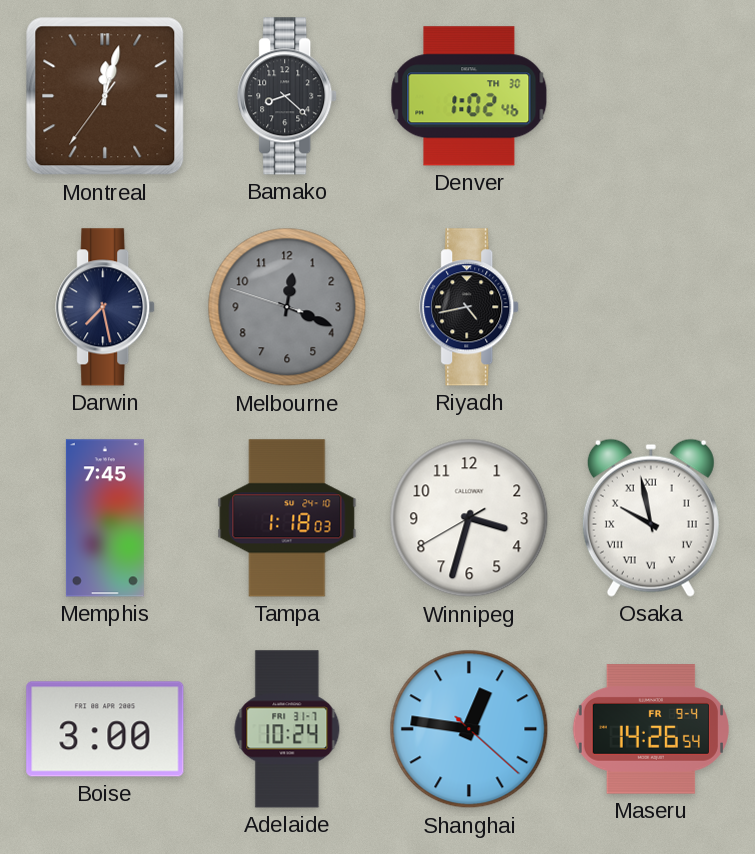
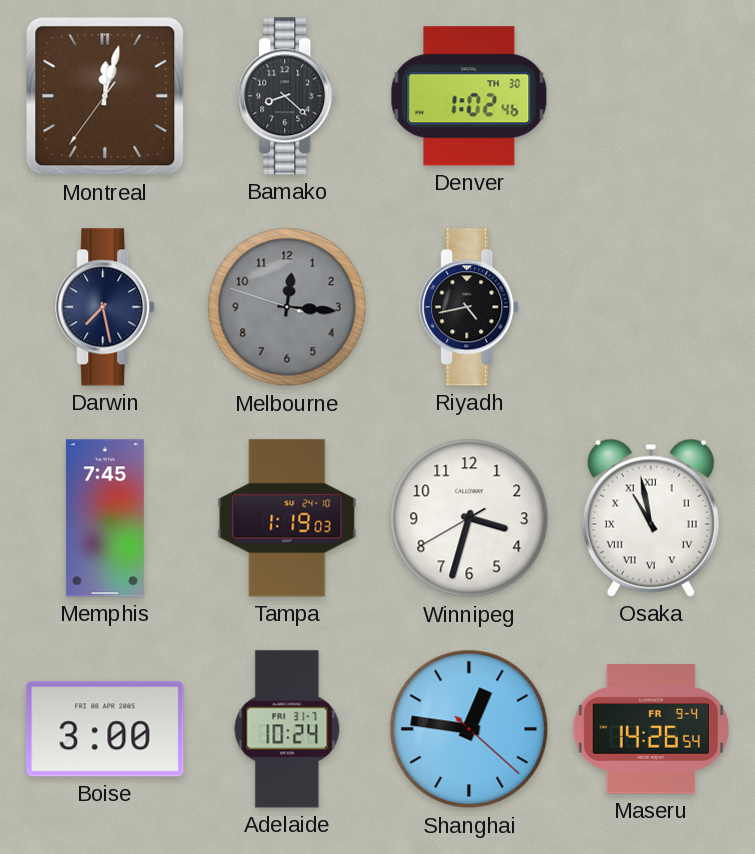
Melbourne: 12:18 -> 12:15 (287, 307)
Tampa: 1:18 -> 1:19 (287, 518)
Osaka: 9:58 -> 10:58 (651, 518)
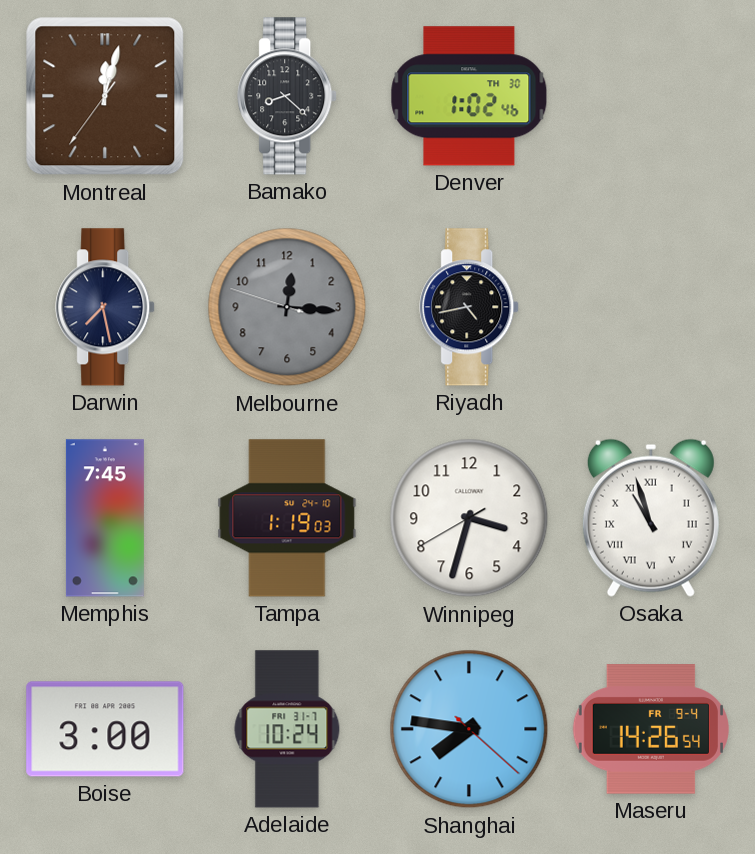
Osaka: 10:58 -> 10:57 (651, 518)
Shanghai: 12:46 -> 7:46 (469, 729)
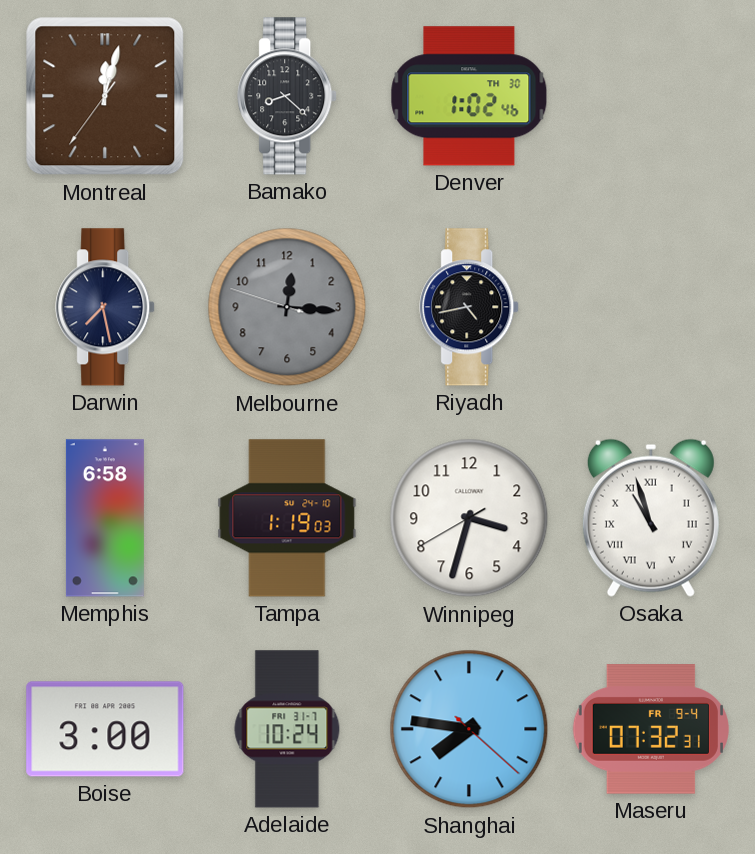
Memphis: 7:45 -> 6:58 (105, 518)
Maseru: 14:26 -> 07:32 (651, 729)
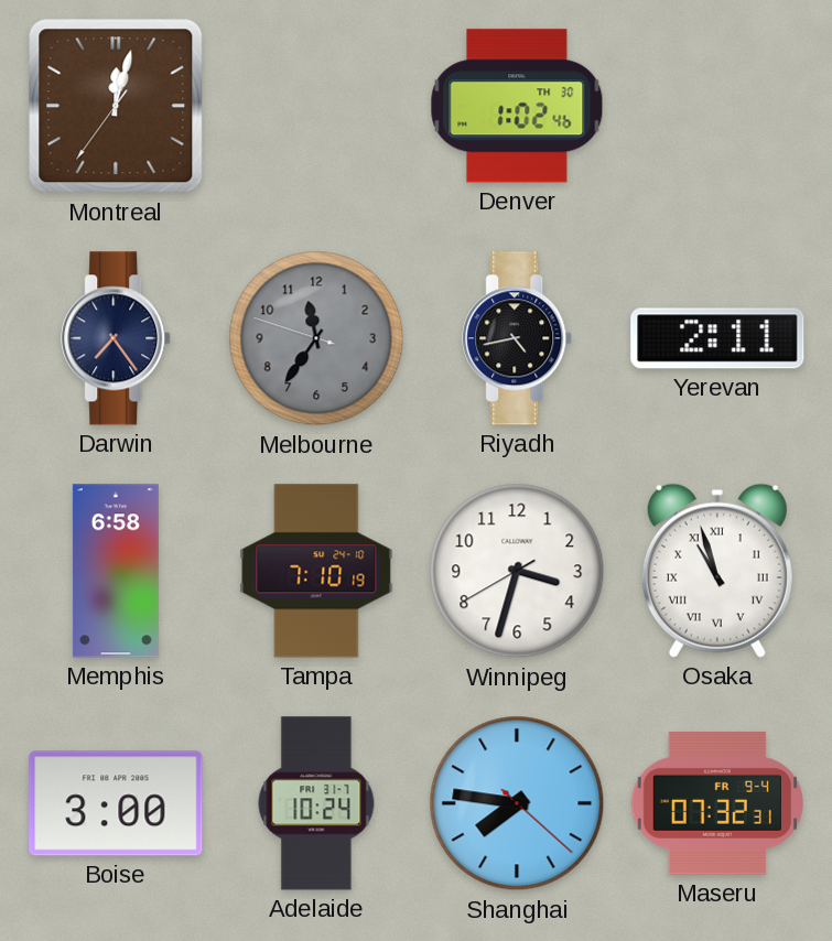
Bamako: 8:22 -> none (288, 96)
Darwin: 7:28 -> 7:24 (117, 338)
Melbourne: 12:15 -> 11:35 (316, 338)
Yerevan: none -> 2:11 (717, 338)
Tampa: 1:19 -> 7:10 (316, 571)
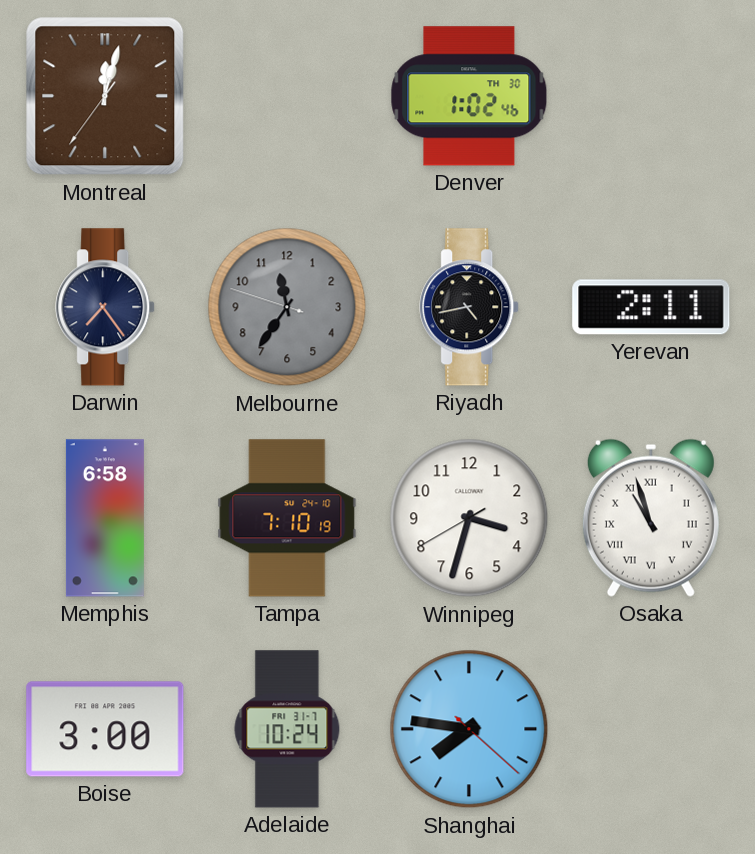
Maseru: 07:32 -> none (717, 803)
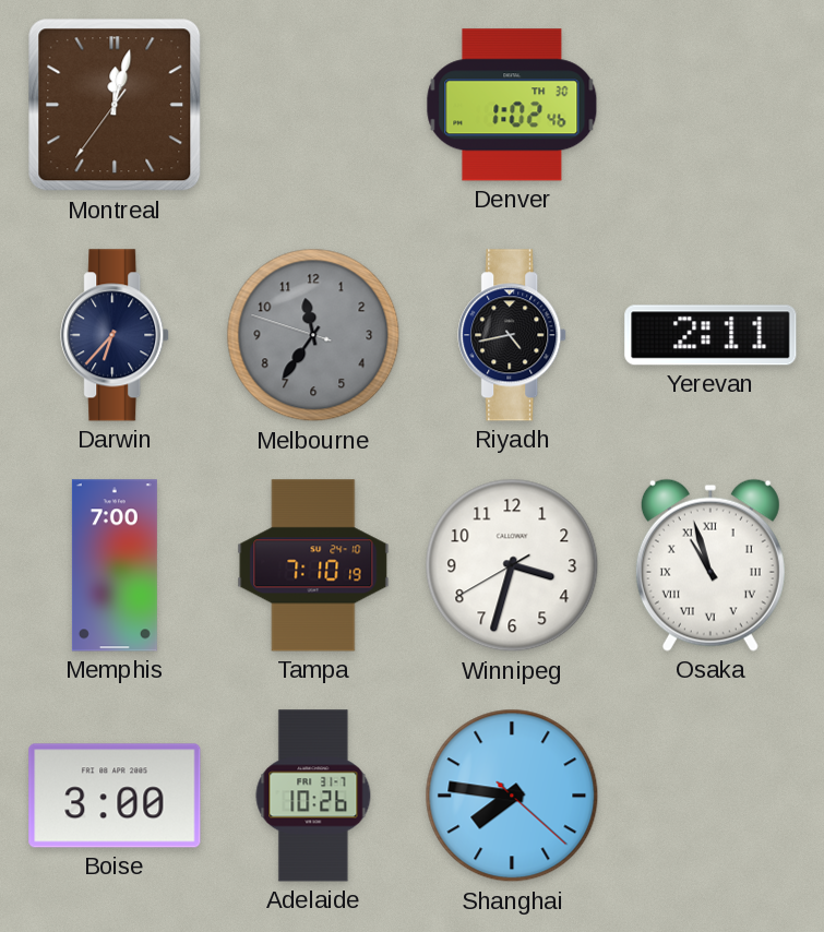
Darwin: 7:24 -> 6:37 (116, 335)
Memphis: 6:58 -> 7:00 (115, 565)
Adelaide: 10:24 -> 10:26 (313, 796)
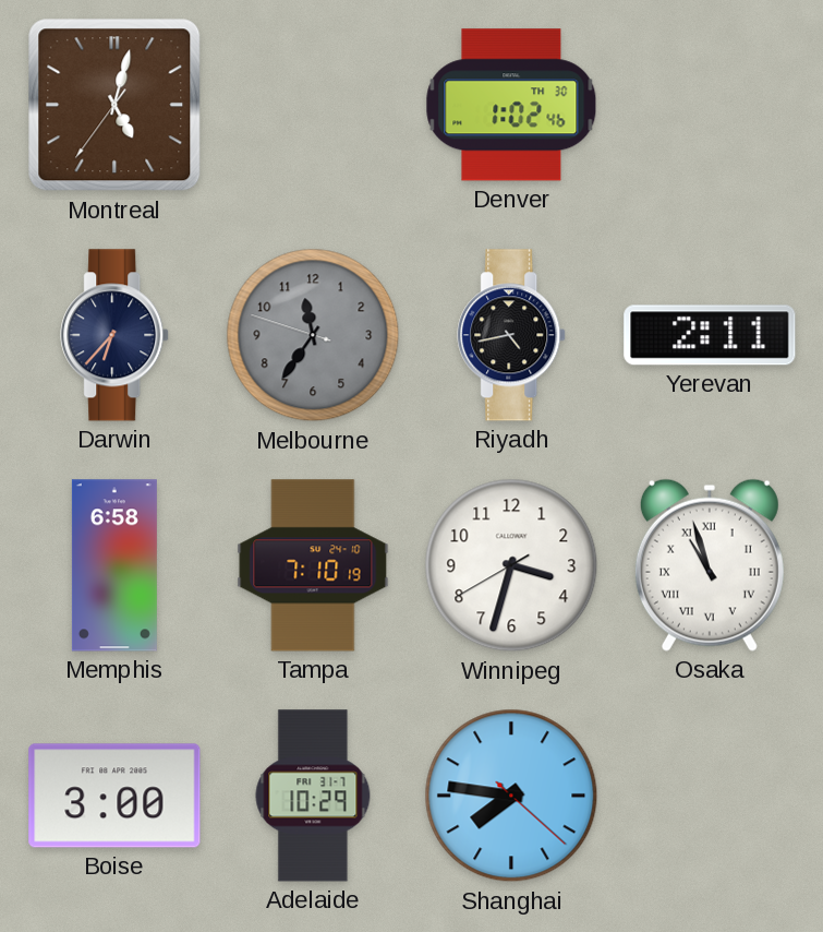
Montreal: 12:02 -> 5:02 (114, 105)
Memphis: 7:00 -> 6:58 (114, 565)
Adelaide: 10:26 -> 10:29 (313, 796)
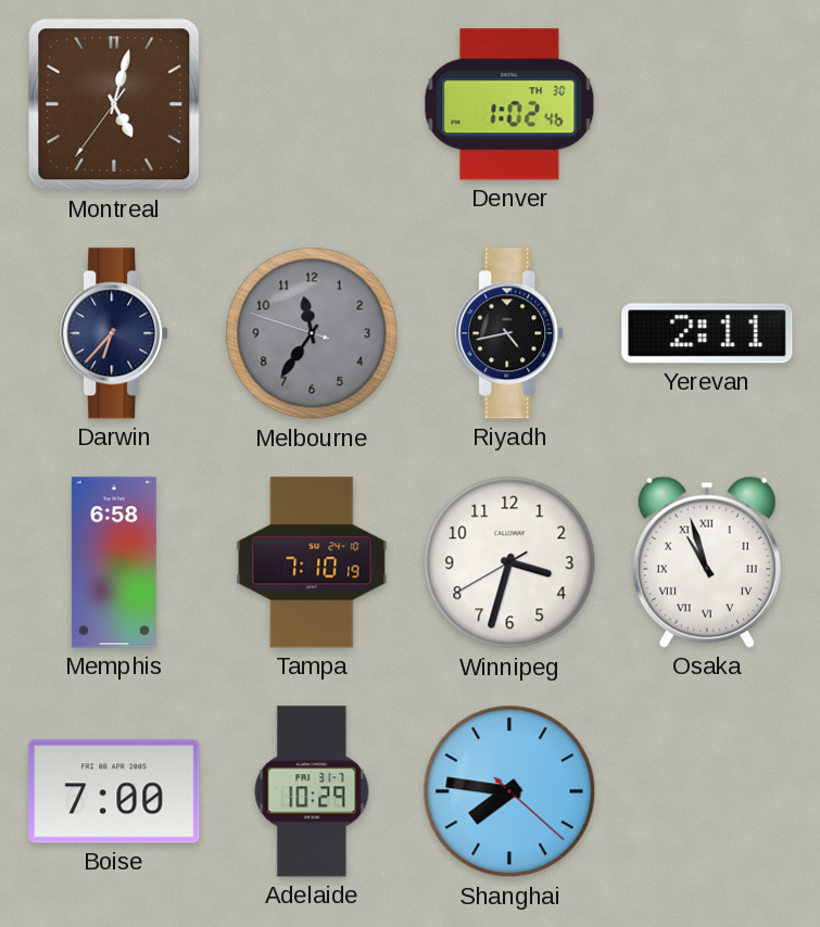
Boise: 3:00 -> 7:00 (114, 791)
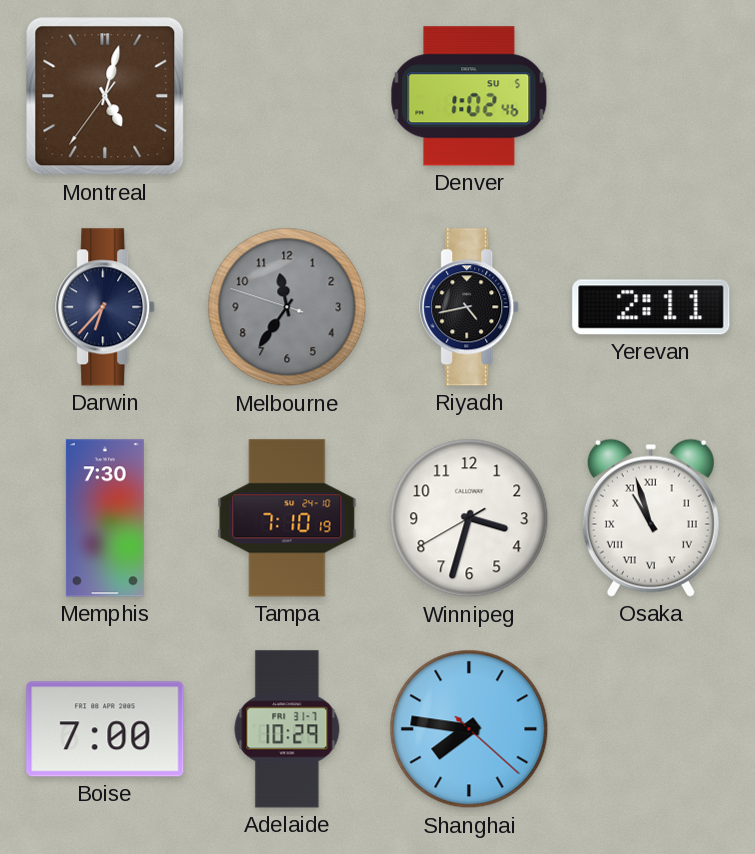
Denver date: TH 30 -> SU 5 (469, 96)
Memphis: 6:58 -> 7:30 (105, 518)
